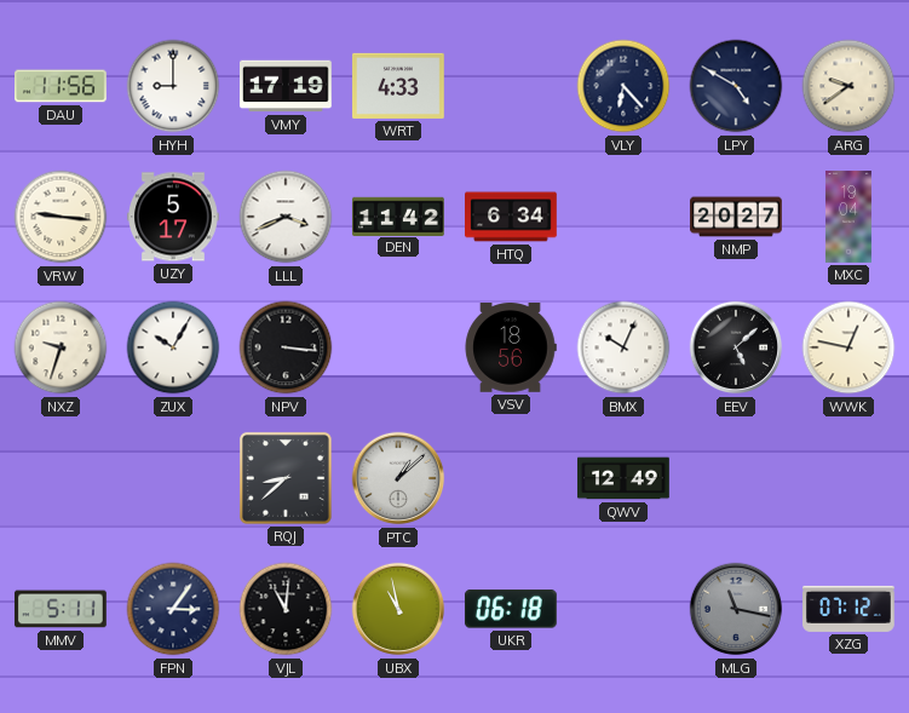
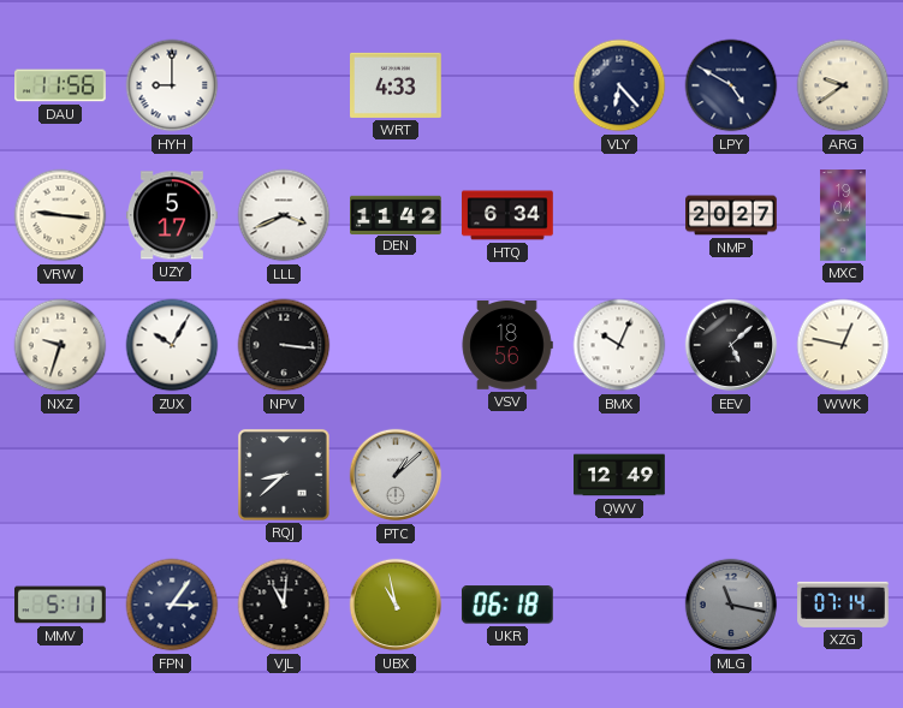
VMY: 17:19 -> none (287, 86)
XZG: 07:12 -> 07:14 (844, 605)
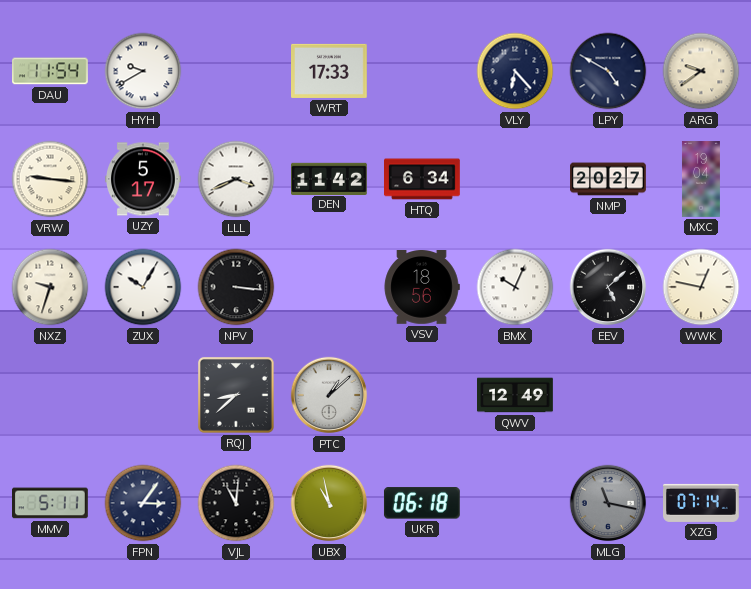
DAU: 11:56 -> 11:54 (51, 71)
HYH: 9:00 -> 9:40 (143, 71)
WRT: 4:33 -> 17:33 (330, 71)
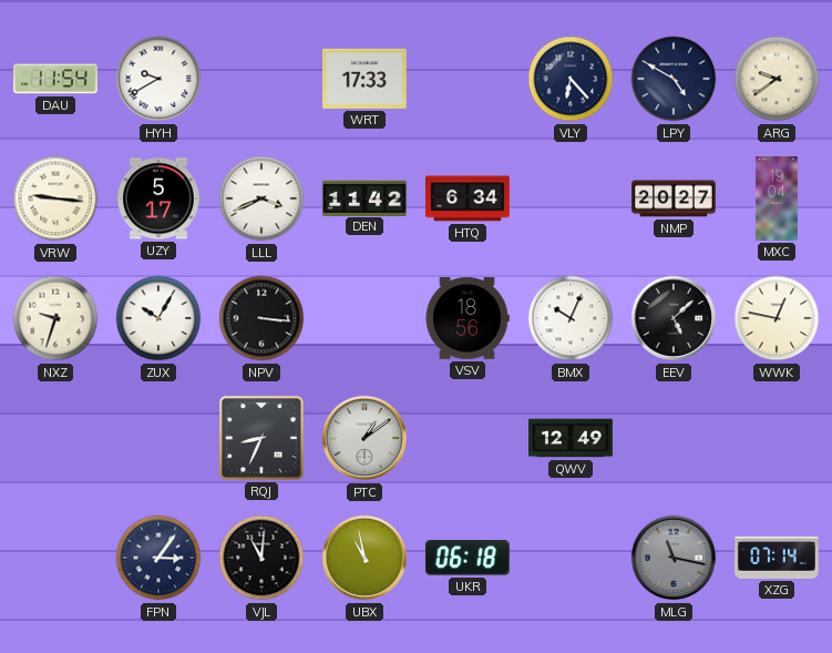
RQJ: 8:38 -> 8:34 (261, 438)
PTC: 1:08 -> 1:09 (364, 438)
MMV: 5:11 -> none (51, 503)
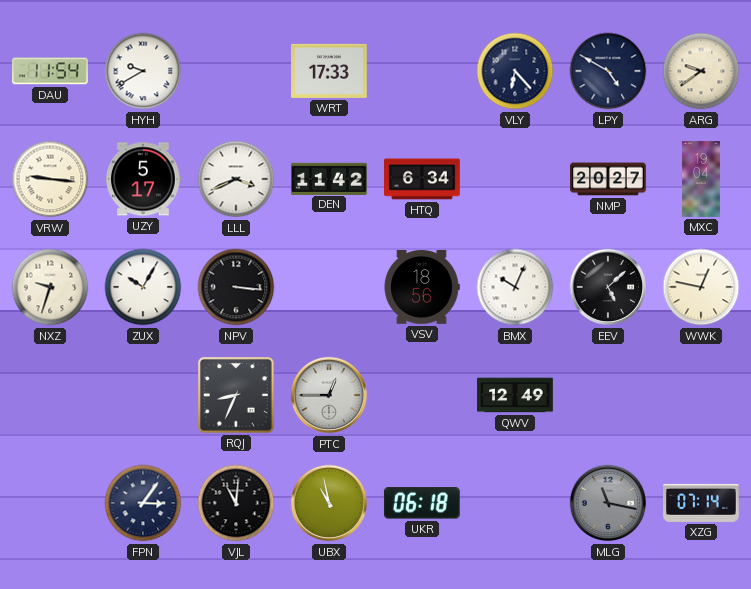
PTC: 1:09 -> 12:45 (329, 395)
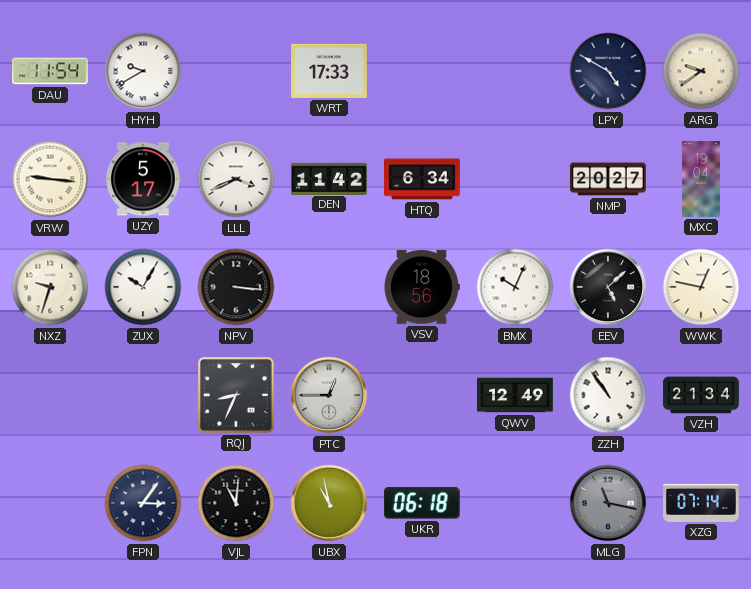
VLY: 6:23 -> none (515, 71)
ZZH: none -> 10:54 (608, 395)
VZH: none -> 21:34 (701, 395)
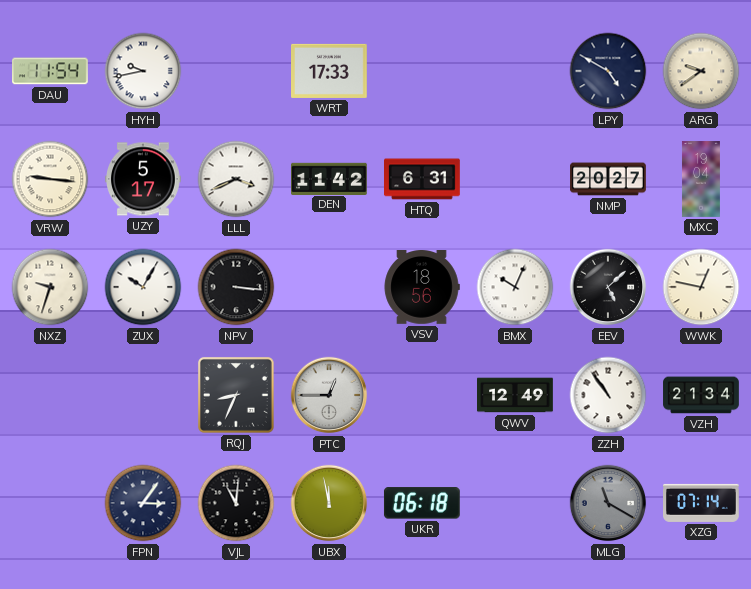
HYH: 9:40 -> 9:43 (143, 71)
HTQ: 6:34 -> 6:31 (423, 179)
UBX: 10:58 -> 11:58 (329, 503)
MLG: 11:17 -> 11:20 (608, 503)
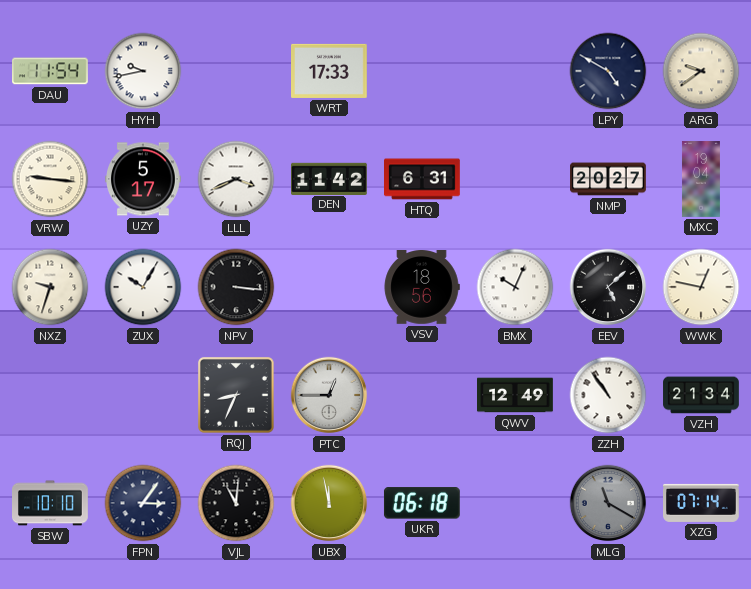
SBW: none -> 10:10 (51, 503)
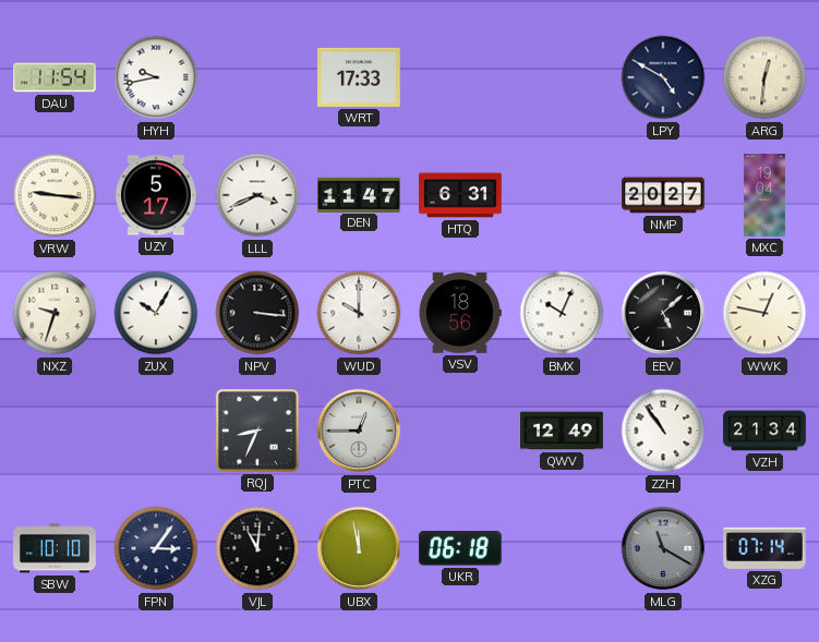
ARG: 9:39 -> 12:31 (764, 77)
DEN: 11:42 -> 11:47 (360, 194)
WUD: none -> 10:00 (359, 313)
